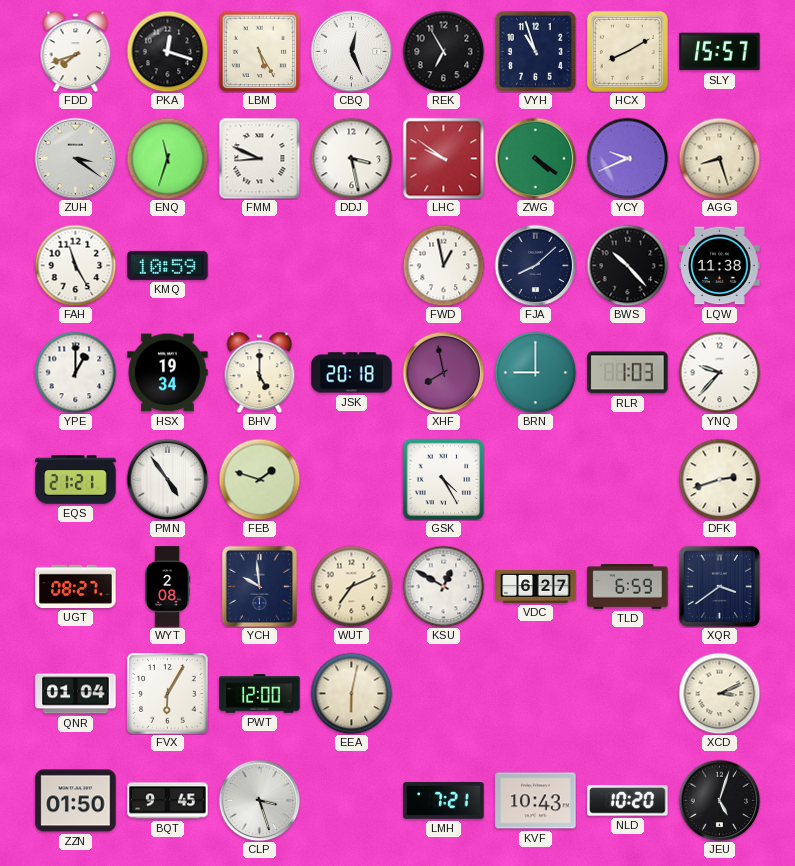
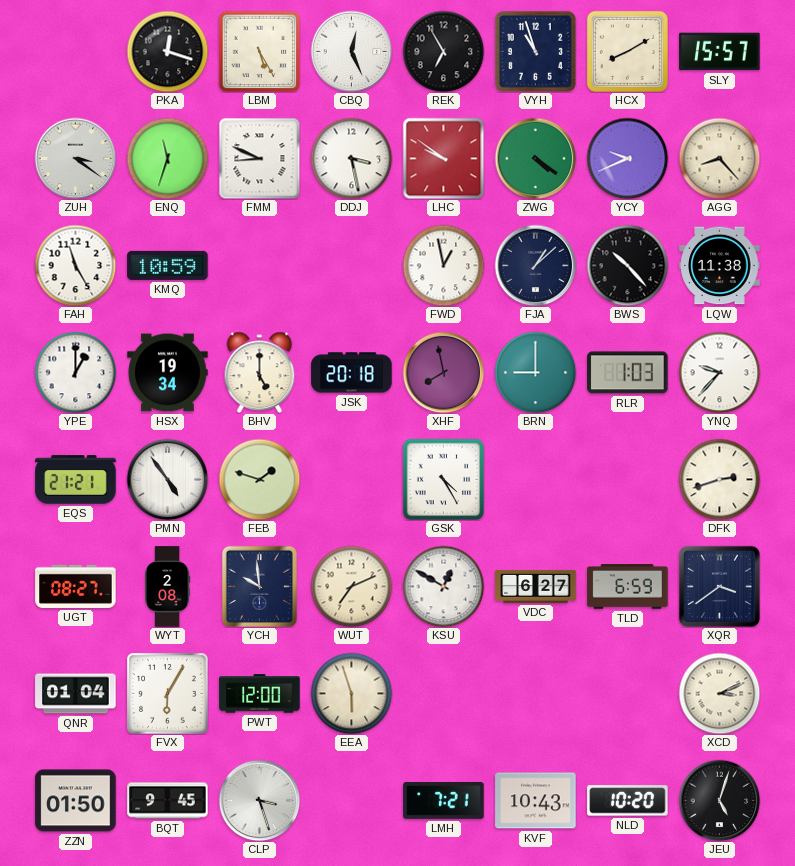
FDD: 7:42 -> none (76, 51)
AGG: 8:27 -> 8:23 (719, 158)
FJA: 8:08 -> 1:08 (535, 265)
EEA: 6:02 -> 5:57 (351, 693)
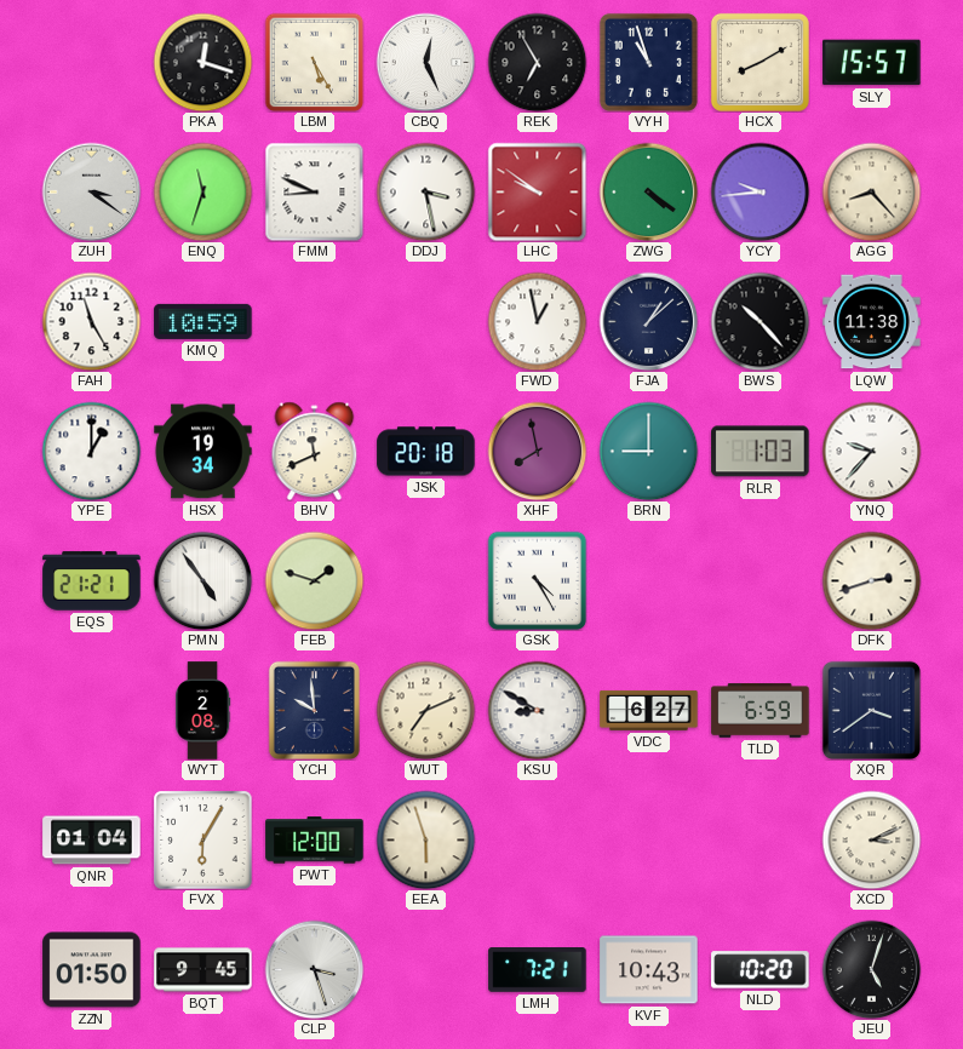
YCY: 9:41 -> 9:44 (759, 191)
BHV: 5:00 -> 11:41 (315, 451)
UGT: 08:27 -> none (76, 586)
KSU: 12:50 -> 8:50 (537, 710)
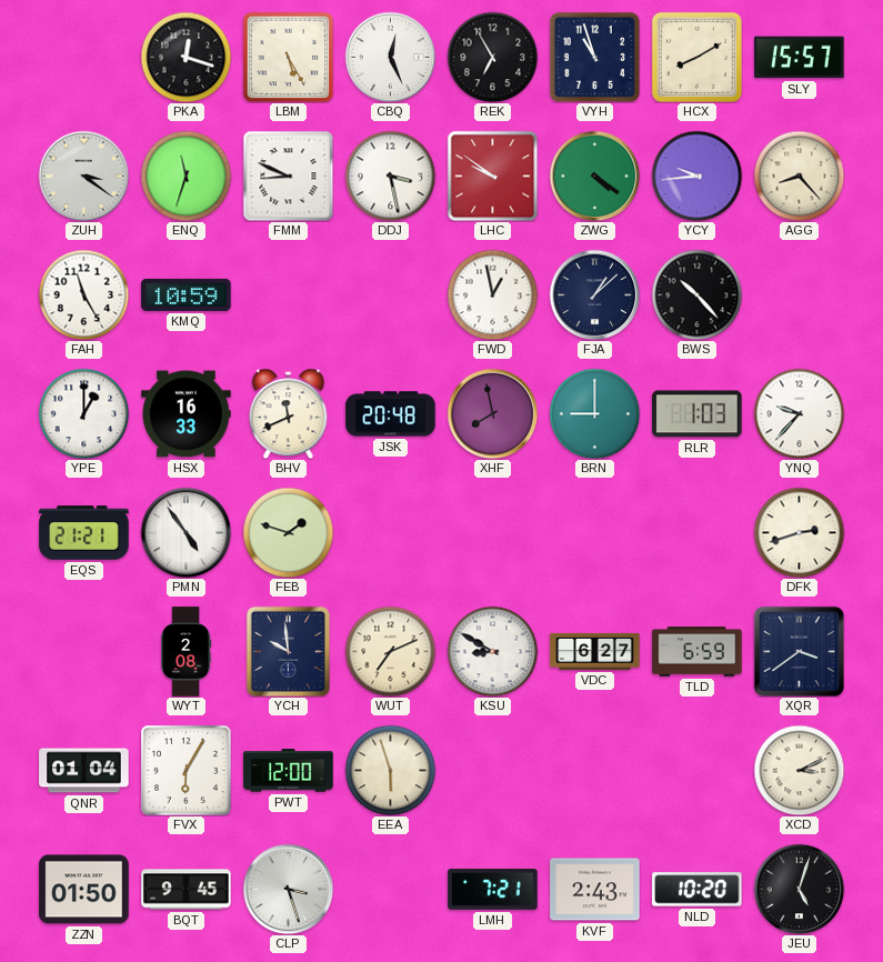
LQW: 11:38 -> none (872, 322)
HSX: 19:34 -> 16:33 (187, 414)
JSK: 20:18 -> 20:48 (391, 414)
GSK: 4:25 -> none (537, 580)
KVF: 10:43 -> 2:43 (595, 890)
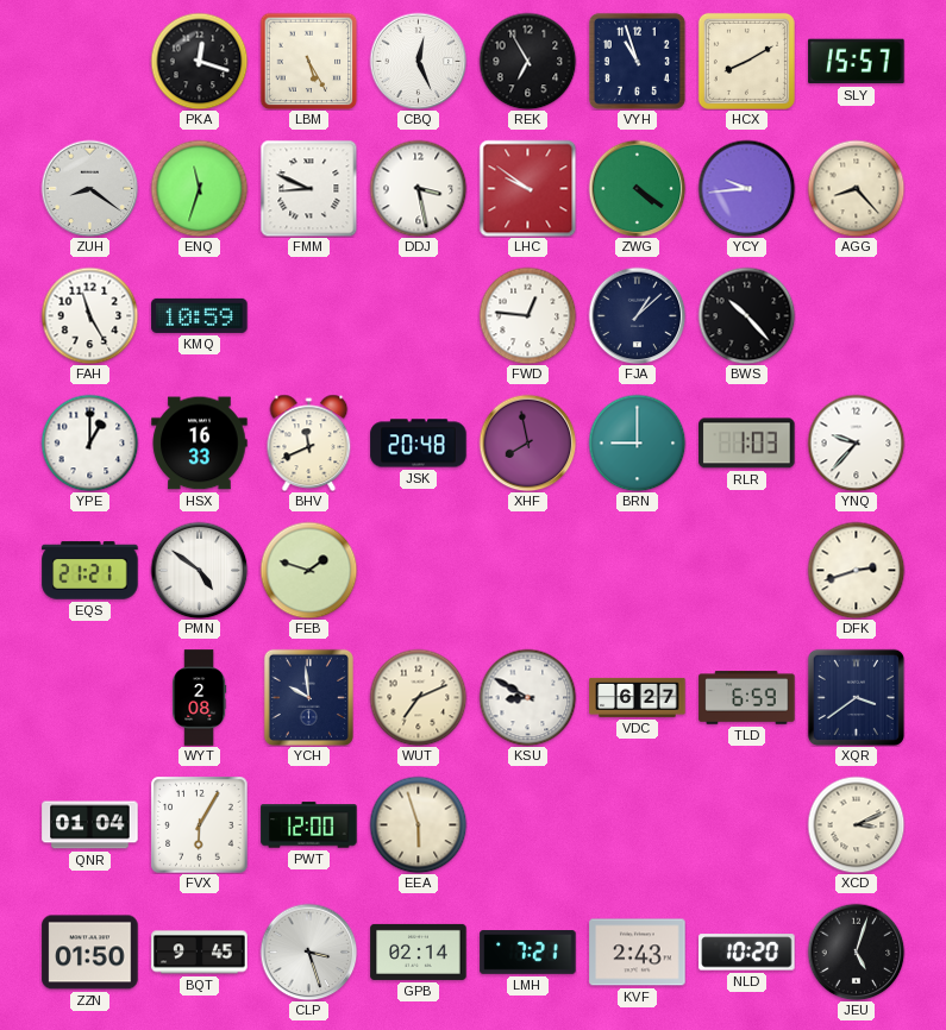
ZUH: 3:21 -> 8:21 (89, 188)
FWD: 12:58 -> 12:46 (527, 315)
PMN: 4:54 -> 4:51 (199, 570)
GPB: none -> 02:14 (419, 952)
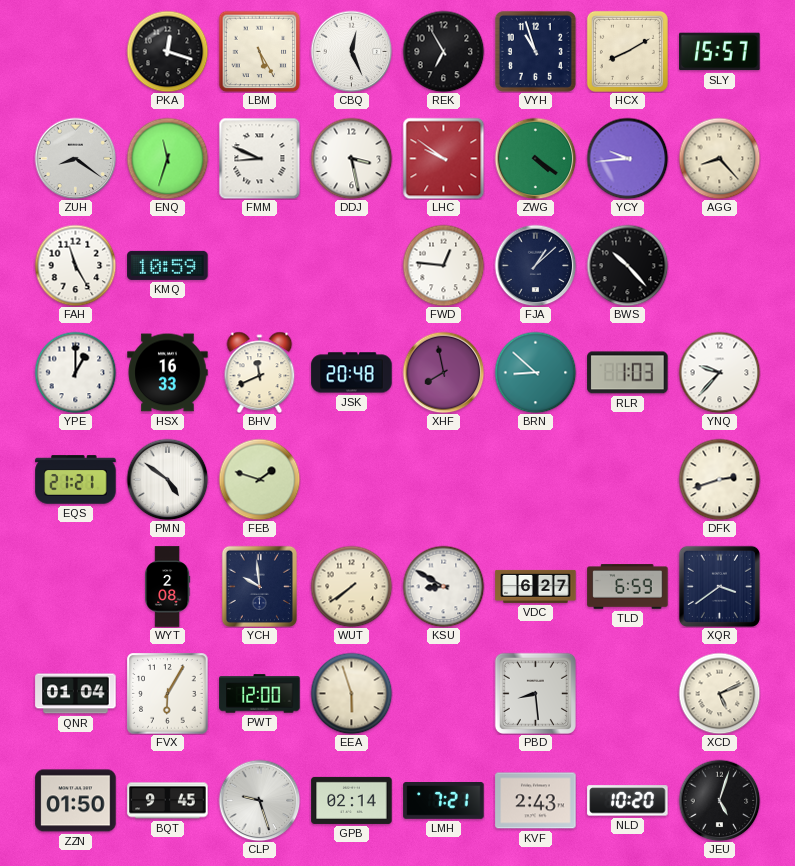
BRN: 9:00 -> 8:52 (535, 372)
WUT: 7:11 -> 7:39 (351, 586)
PBD: none -> 8:29 (535, 693)
XCD: 3:11 -> 5:11 (719, 693)
CLP: 3:27 -> 9:27 (259, 800)
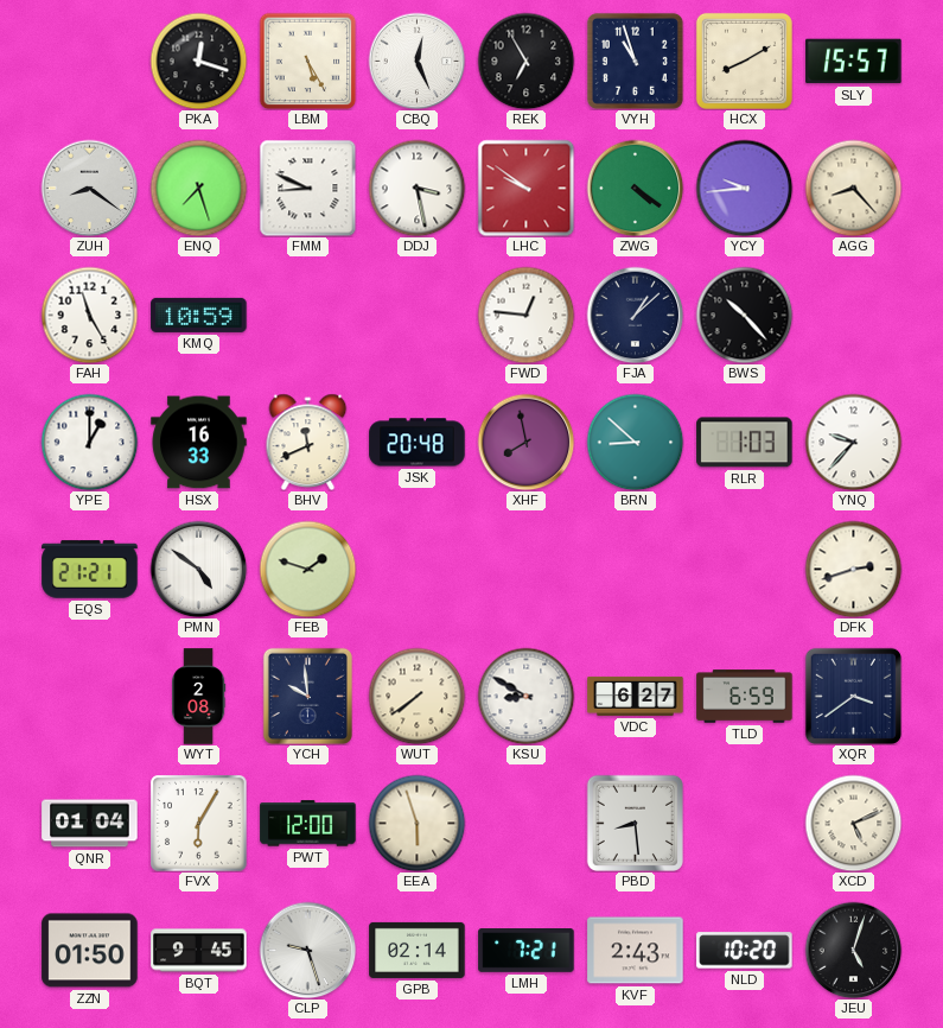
ENQ: 11:33 -> 7:27 (198, 188)
